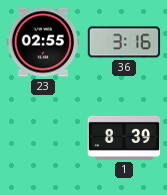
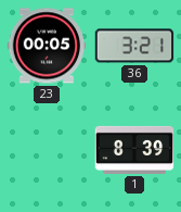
23: 02:55 -> 00:05 (47, 46)
36: 3:16 -> 3:21 (134, 46)
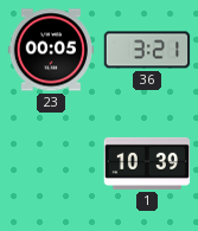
1: 8:39 -> 10:39 (147, 163)
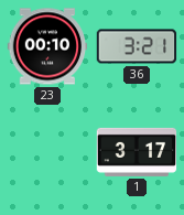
23: 00:05 -> 00:10 (47, 46)
1: 10:39 -> 3:17 (137, 152)
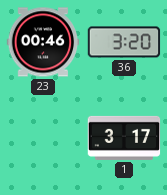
23: 00:10 -> 00:46 (43, 42)
36: 3:21 -> 3:20 (124, 42)
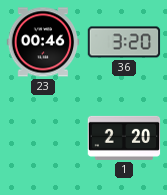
1: 3:17 -> 2:20 (124, 138)
